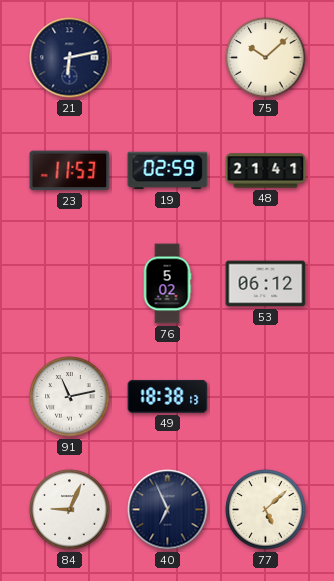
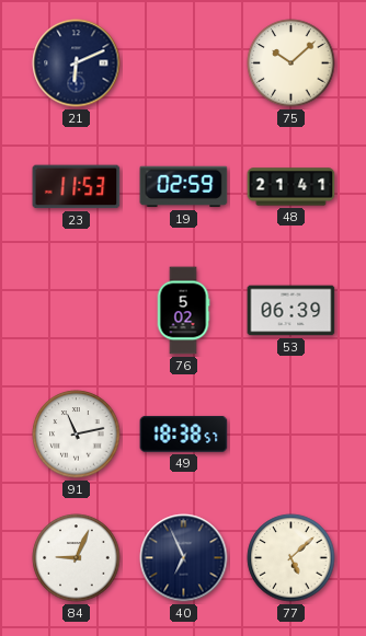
21: 6:13 -> 6:11 (77, 63)
53: 06:12 -> 06:39 (291, 311)
49: 18:38:13 -> 18:38:57 (184, 433)
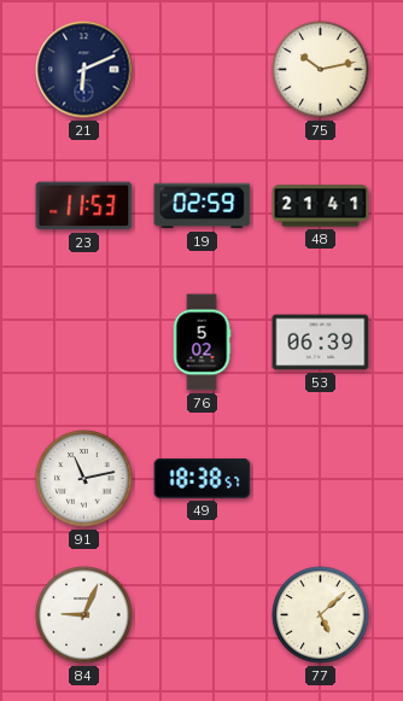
75: 10:08 -> 10:13 (321, 70)
40: 6:56 -> none (184, 558)
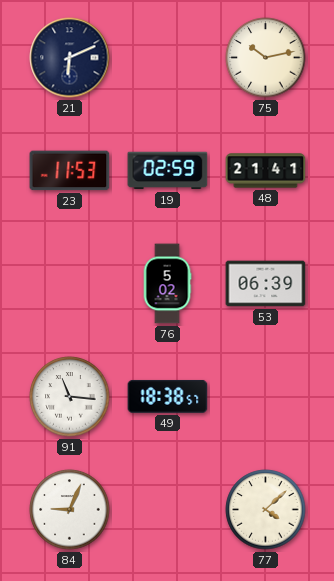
91: 11:13 -> 11:16 (70, 397)
77: 5:08 -> 4:08 (266, 510)
